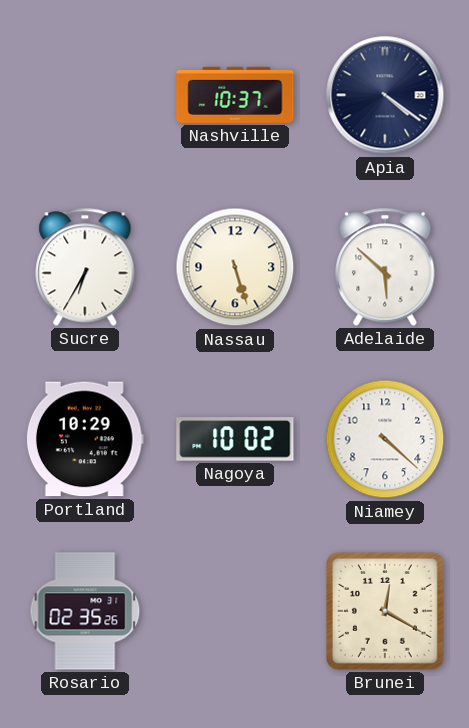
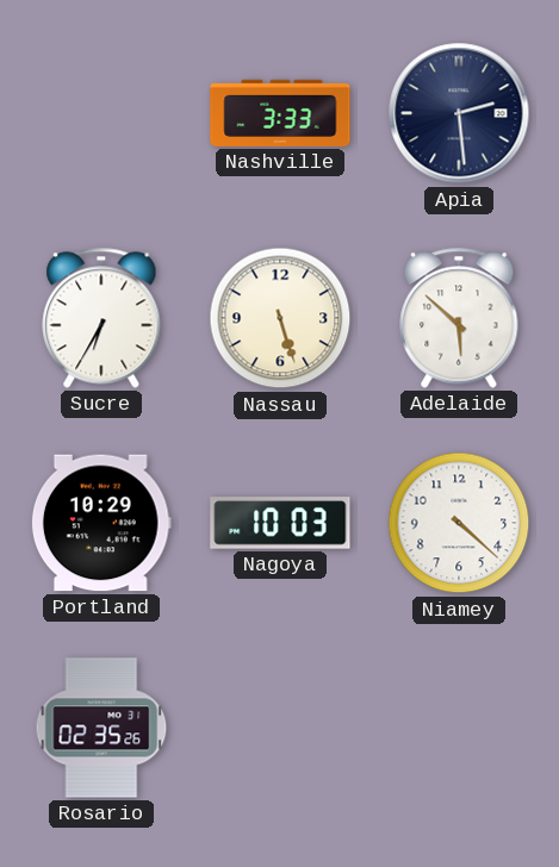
Nashville: 10:37 -> 3:33 (280, 113)
Apia: 4:21 -> 2:29 (459, 113)
Nagoya: 10:02 -> 10:03 (280, 523)
Brunei: 12:20 -> none (386, 612)
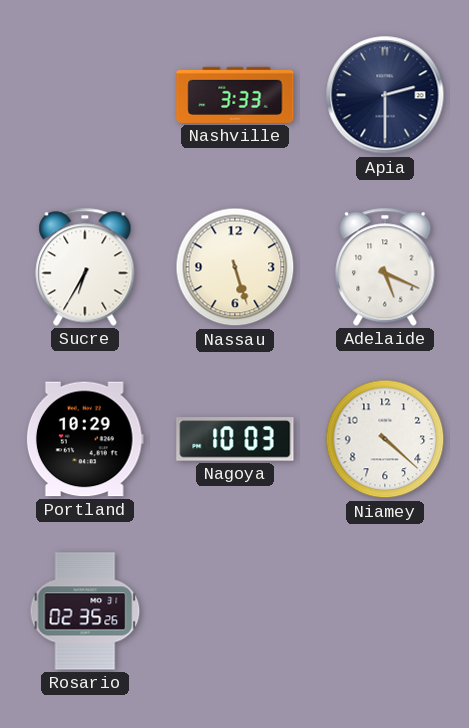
Apia: 2:29 -> 2:30 (385, 95)
Adelaide: 5:52 -> 5:19 (385, 267)
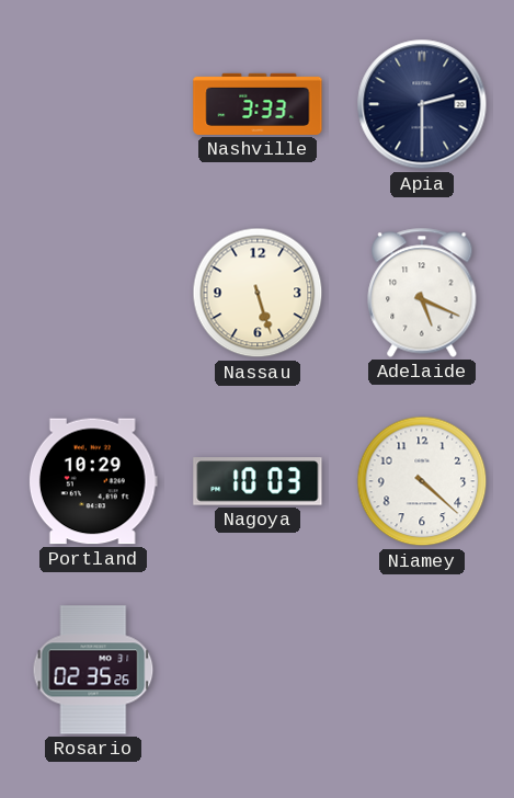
Sucre: 6:35 -> none (85, 267)
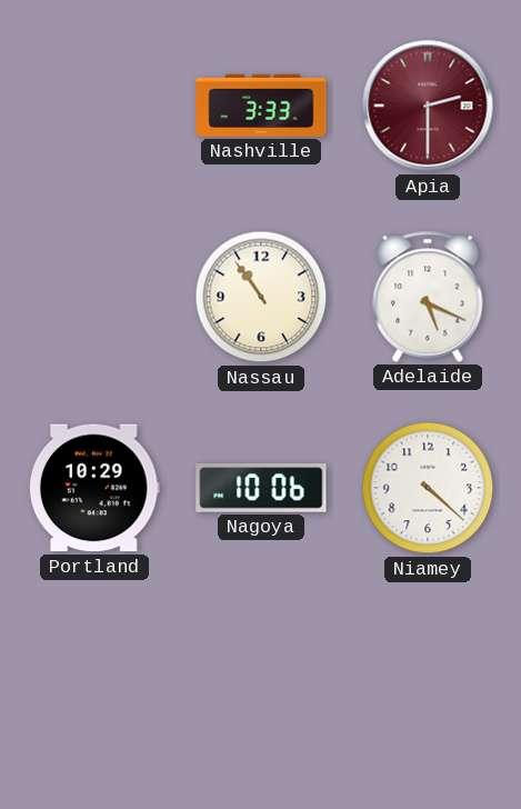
Apia dial: navy -> burgundy (428, 106)
Nassau: 5:27 -> 10:54 (261, 297)
Nagoya: 10:03 -> 10:06 (261, 488)
Rosario: 02:35 -> none (93, 670)
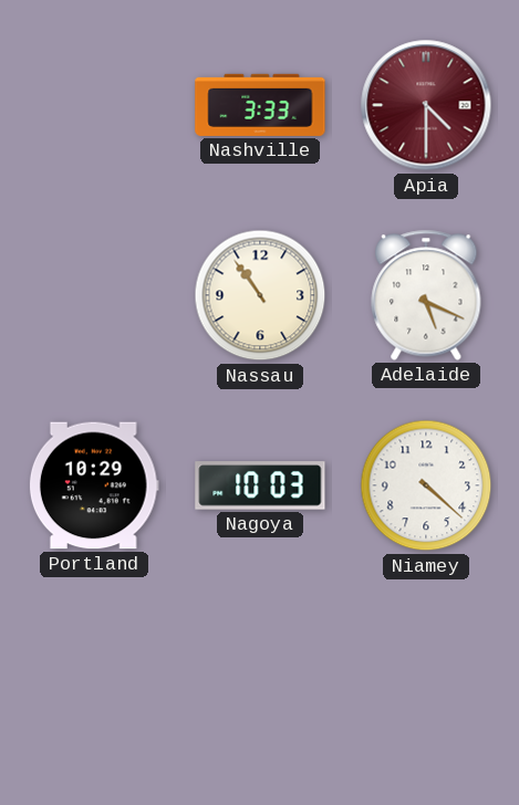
Apia: 2:30 -> 4:30 (426, 105)
Nagoya: 10:06 -> 10:03 (260, 485)
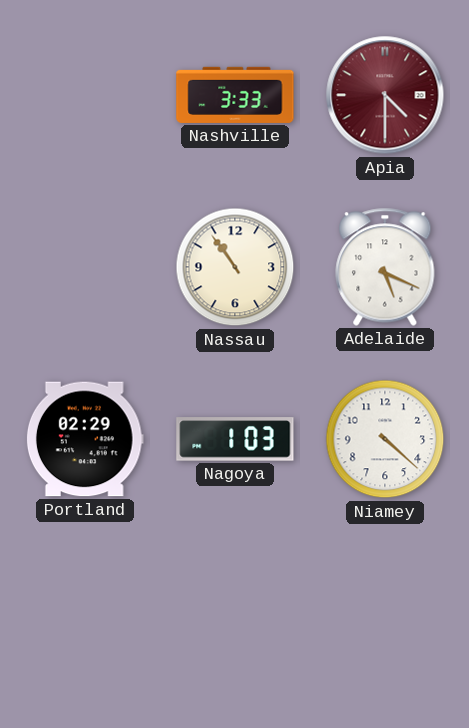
Portland: 10:29 -> 02:29 (85, 439)
Nagoya: 10:03 -> 1:03 (235, 439)
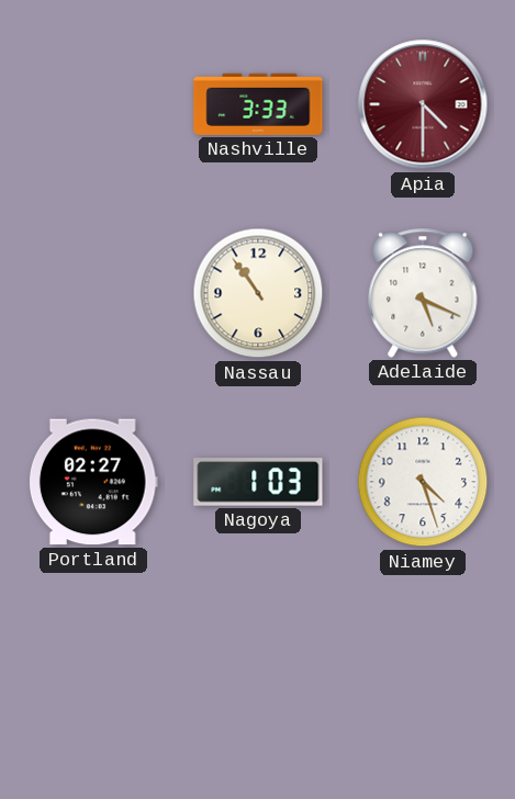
Portland: 02:29 -> 02:27 (93, 482)
Niamey: 4:22 -> 4:27 (423, 482)
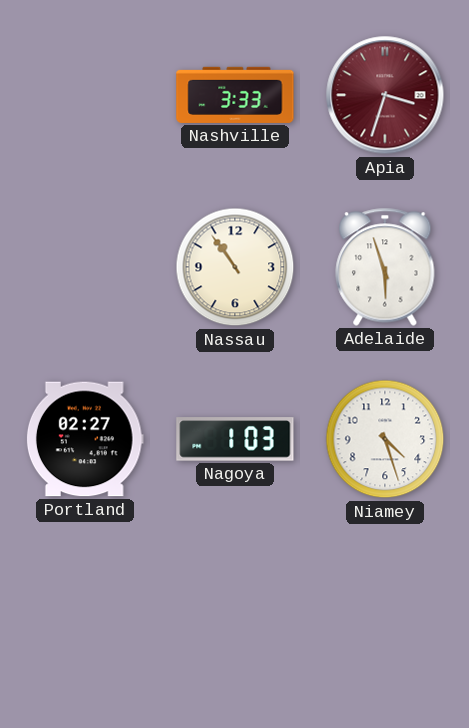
Apia: 4:30 -> 3:33 (385, 95)
Adelaide: 5:19 -> 5:57 (385, 267)
